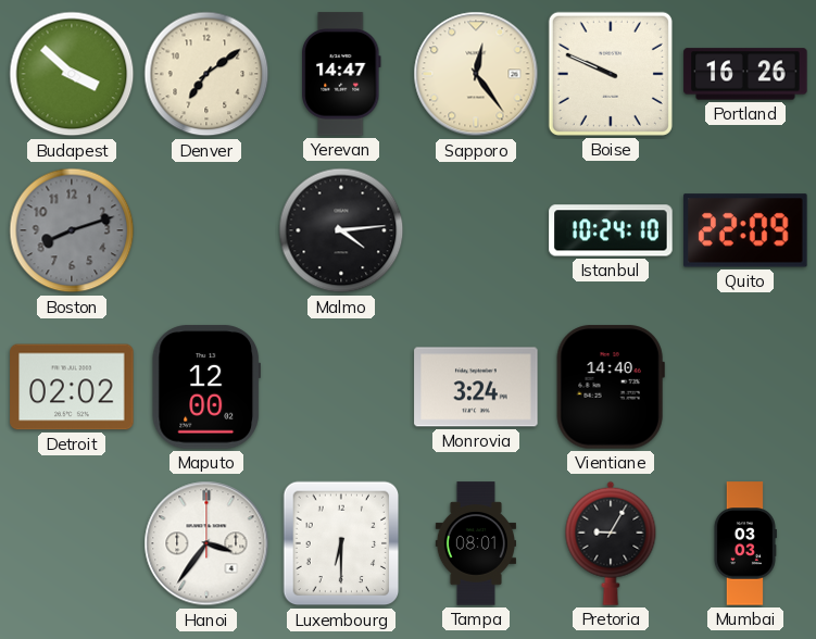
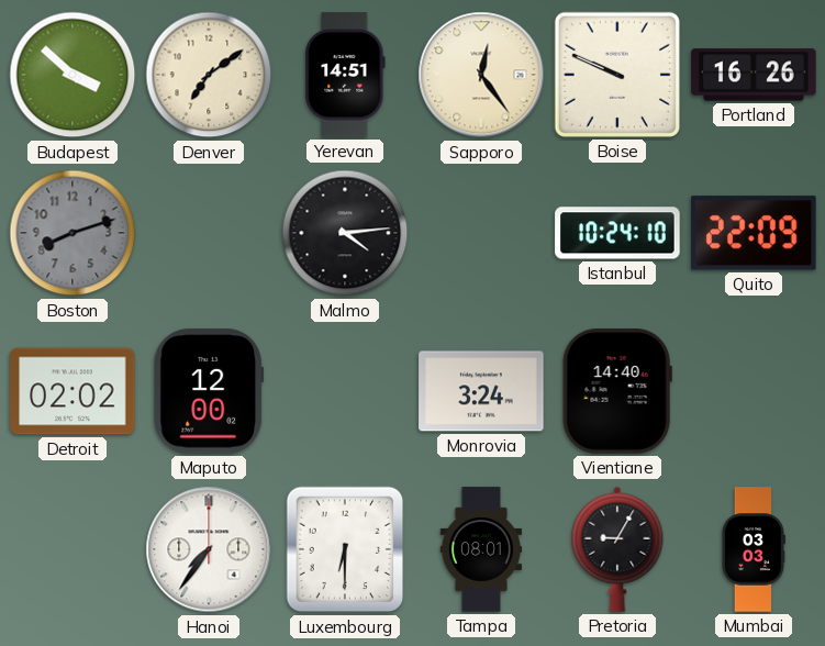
Yerevan: 14:47 -> 14:51 (346, 75)
Hanoi: 3:36 -> 7:36 (209, 549)
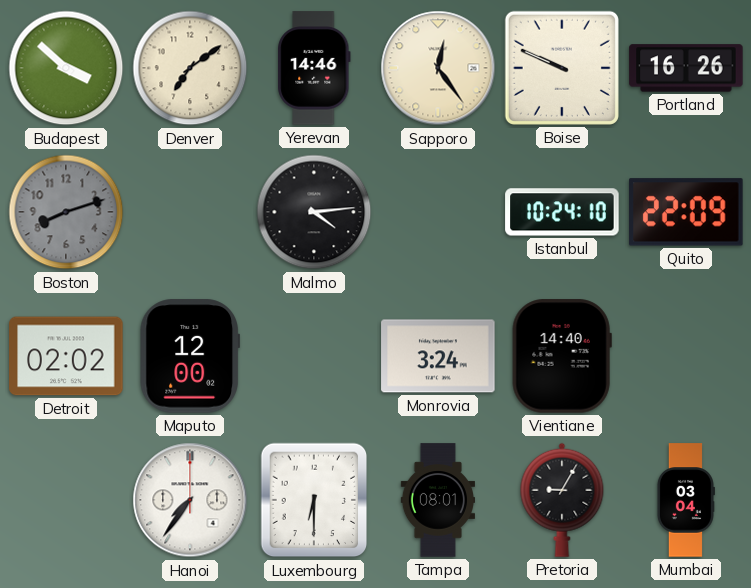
Yerevan: 14:51 -> 14:46 (315, 68)
Mumbai: 03:03 -> 03:04 (685, 500)
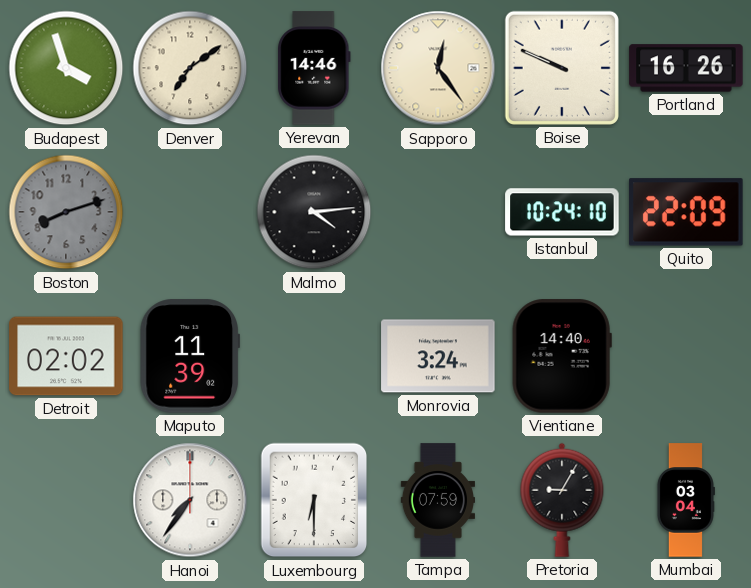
Budapest: 3:52 -> 3:57 (66, 68)
Maputo: 12:00 -> 11:39 (189, 356)
Tampa: 08:01 -> 07:59 (437, 500)
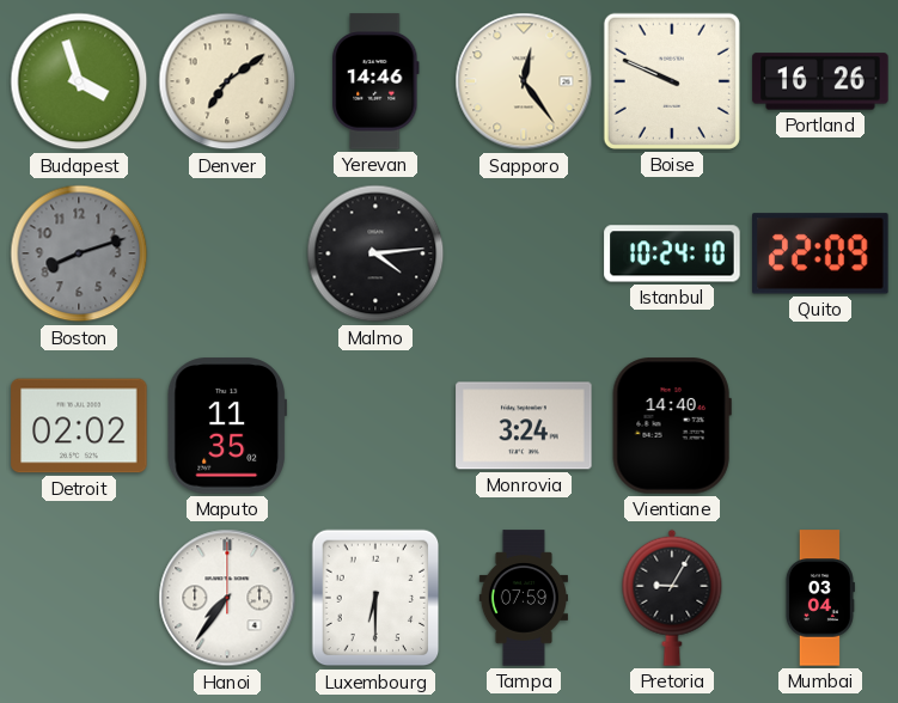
Maputo: 11:39 -> 11:35 (226, 426)
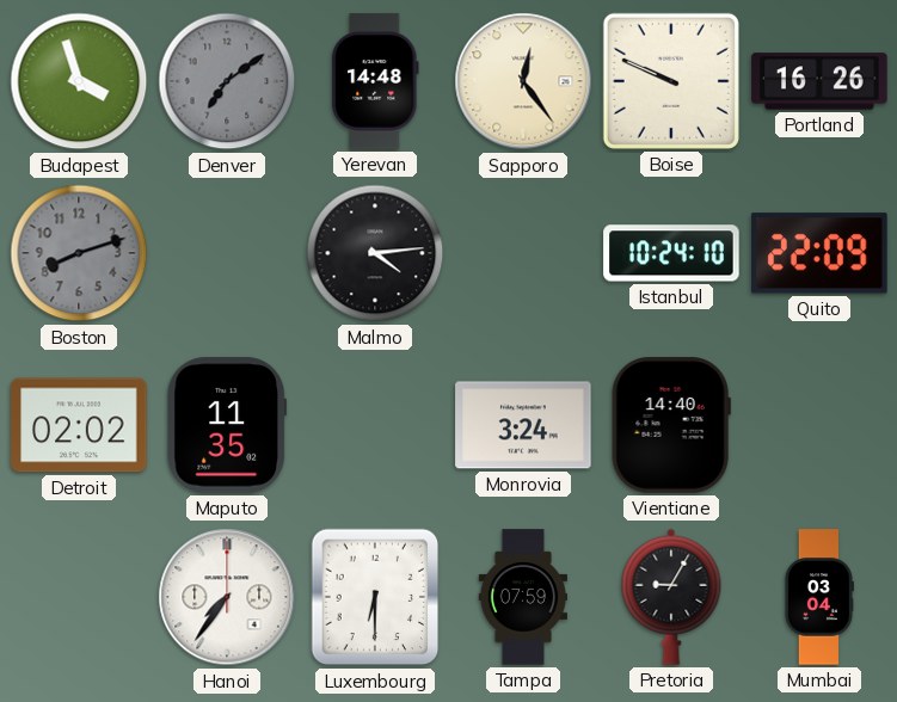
Denver dial: cream -> grey (227, 81)
Yerevan: 14:46 -> 14:48 (376, 81)
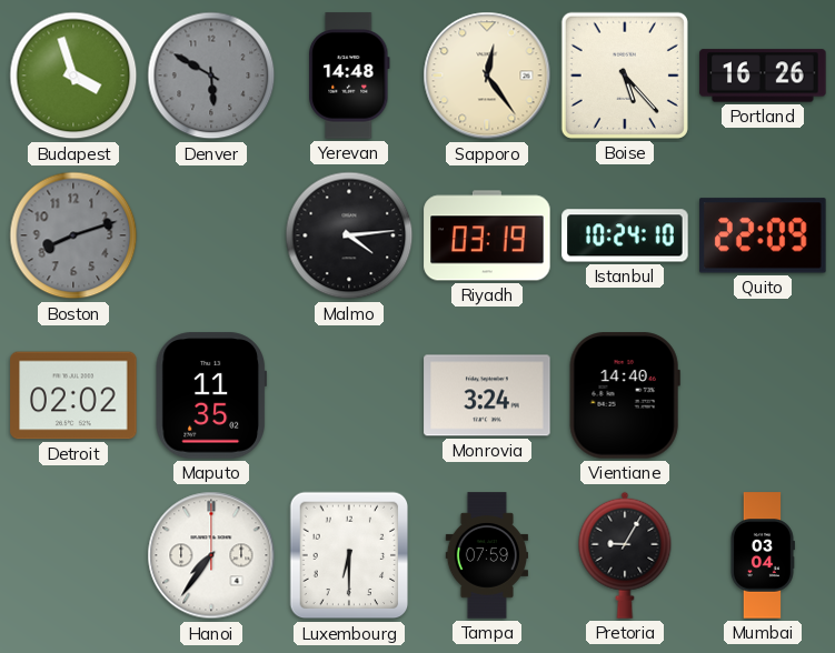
Denver: 7:09 -> 5:50 (211, 76)
Boise: 9:49 -> 5:23 (625, 76)
Riyadh: none -> 03:19 (487, 235)
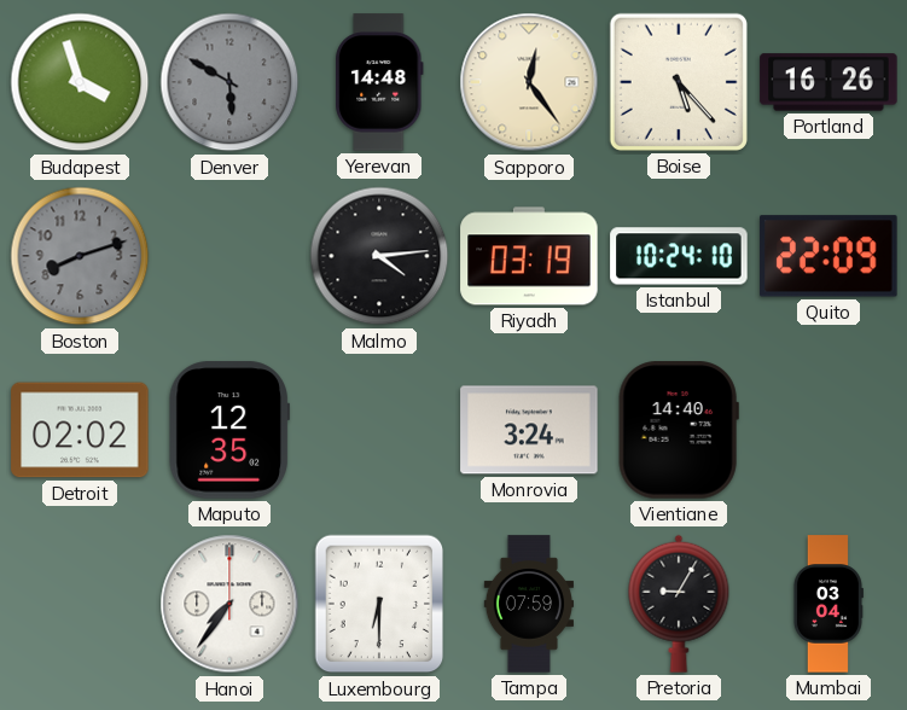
Maputo: 11:35 -> 12:35 (228, 430)
